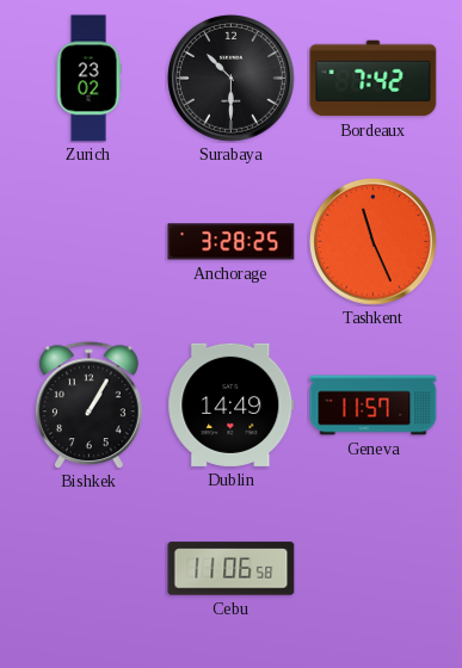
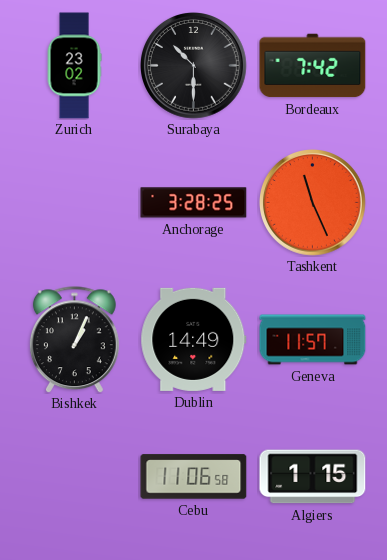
Bishkek: 1:05 -> 1:04 (74, 340)
Algiers: none -> 1:15 (313, 477)
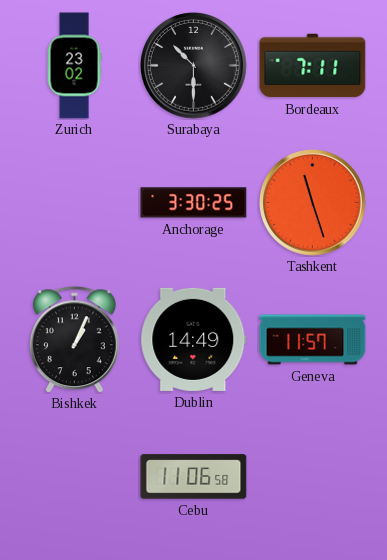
Bordeaux: 7:42 -> 7:11 (313, 66)
Anchorage: 3:28 -> 3:30 (194, 203)
Tashkent: 11:26 -> 11:27 (313, 203)
Algiers: 1:15 -> none (313, 477)
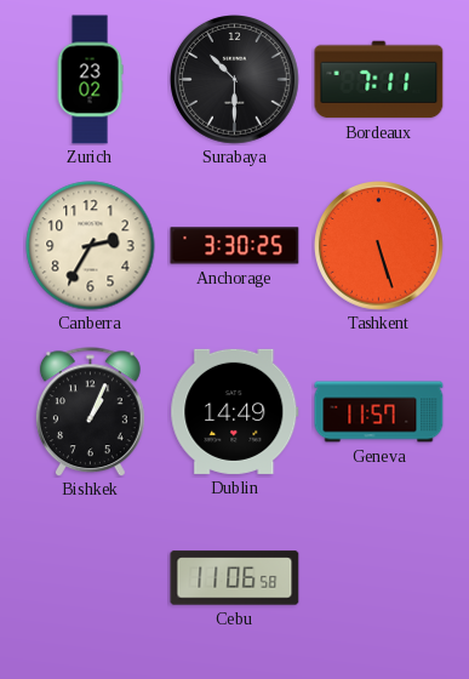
Canberra: none -> 2:35 (91, 246)
Tashkent: 11:27 -> 5:27 (379, 246)
